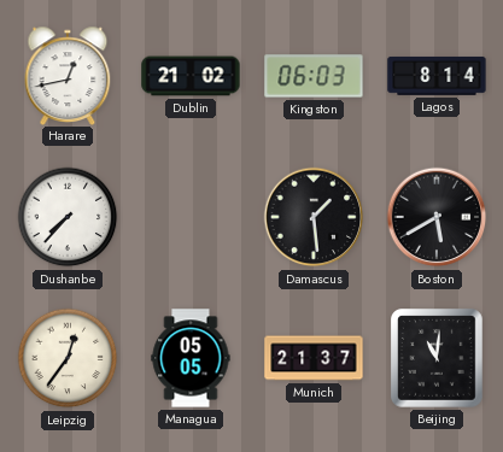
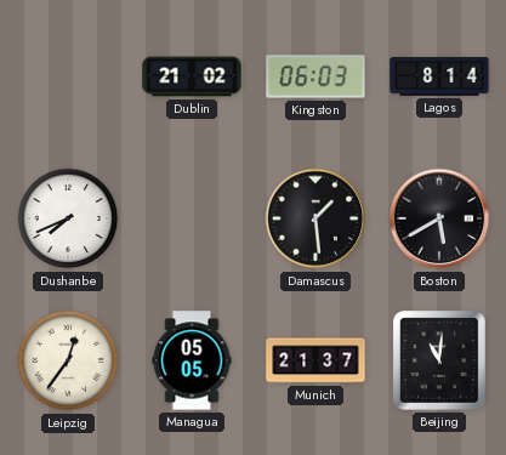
Harare: 12:43 -> none (68, 75)
Dushanbe: 7:37 -> 7:41 (68, 218)
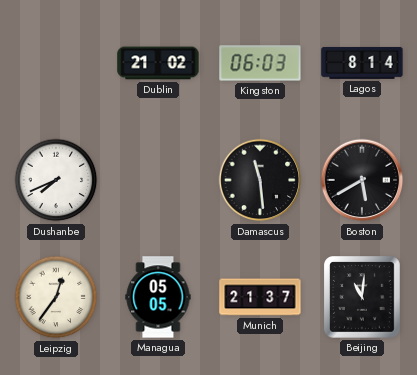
Damascus: 1:29 -> 11:29 (260, 180)
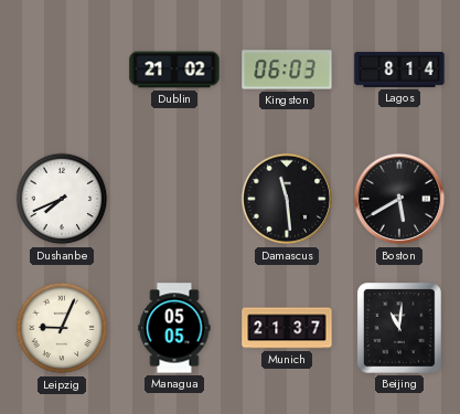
Leipzig: 12:36 -> 9:04 (62, 328)
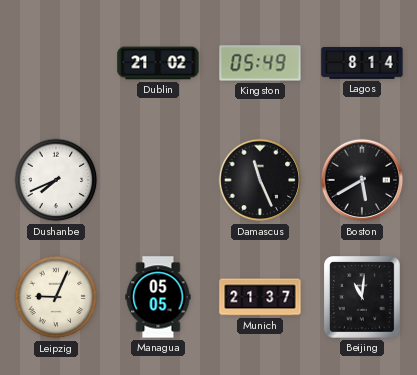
Kingston: 06:03 -> 05:49 (260, 63)
Damascus: 11:29 -> 11:26 (260, 180)
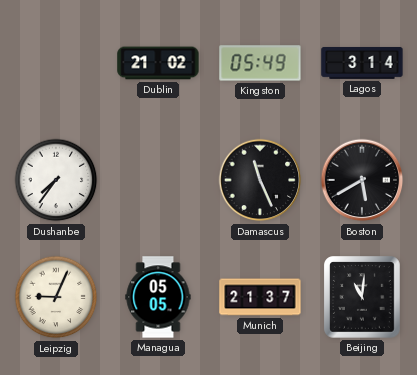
Lagos: 8:14 -> 3:14 (362, 63)
Dushanbe: 7:41 -> 7:36 (56, 180)
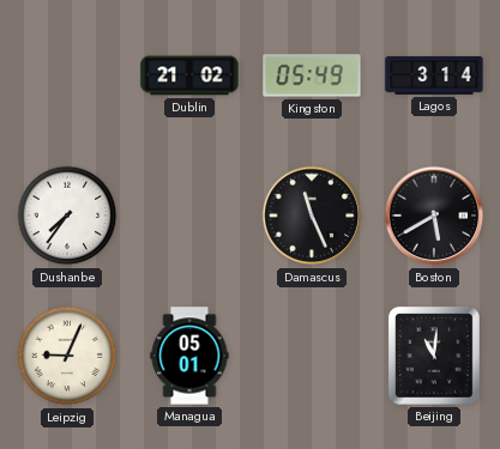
Managua: 05:05 -> 05:01 (189, 356)
Munich: 21:37 -> none (260, 297)
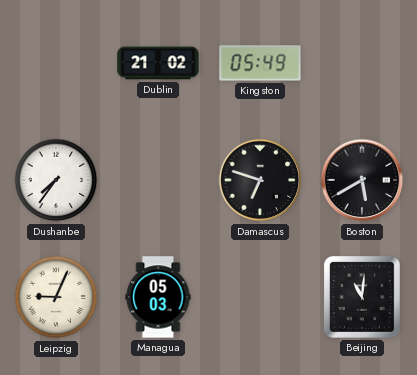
Lagos: 3:14 -> none (434, 75)
Damascus: 11:26 -> 6:48 (260, 180)
Managua: 05:01 -> 05:03 (158, 297)
